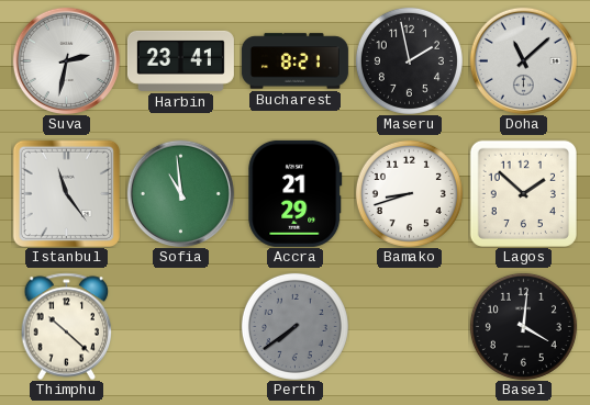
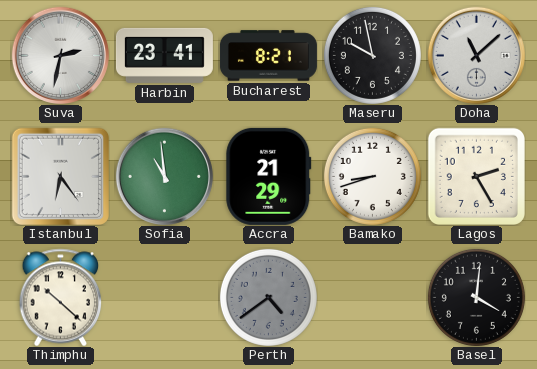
Maseru: 1:58 -> 9:58 (372, 55)
Istanbul: 11:24 -> 6:24 (60, 176)
Lagos: 1:52 -> 2:25 (476, 176)
Perth: 7:39 -> 4:39 (268, 297)
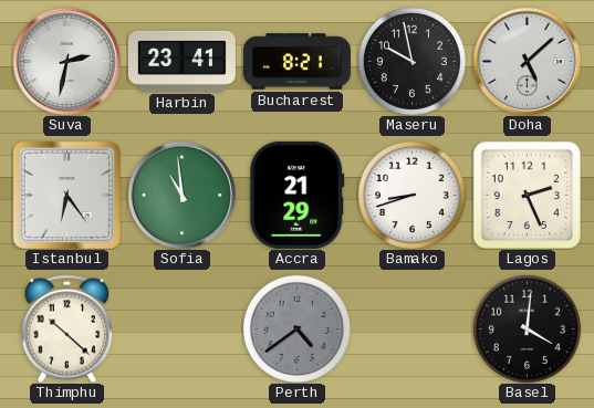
Doha: 11:08 -> 5:08 (527, 61)
Lagos: 2:25 -> 2:26 (527, 195)
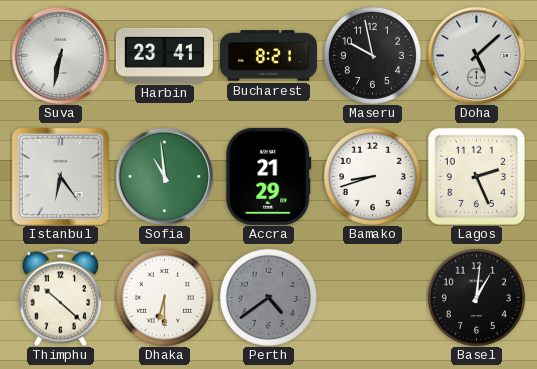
Suva: 2:32 -> 6:32 (60, 55)
Dhaka: none -> 6:30 (164, 297)
Basel: 4:01 -> 1:01 (476, 297)
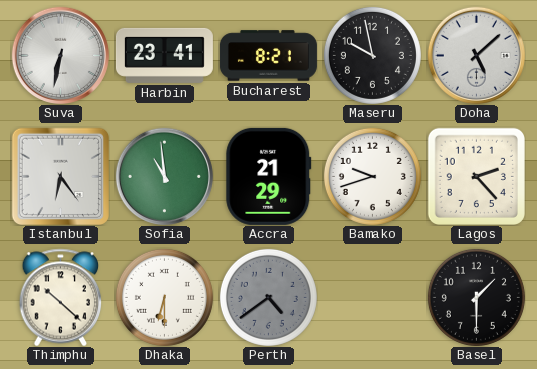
Bamako: 8:42 -> 9:42 (372, 176)
Lagos: 2:26 -> 2:23 (476, 176)
Basel: 1:01 -> 1:30 (476, 297)
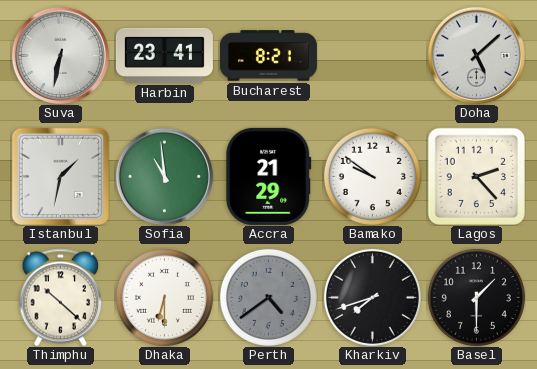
Maseru: 9:58 -> none (372, 55)
Istanbul: 6:24 -> 1:32 (60, 176)
Bamako: 9:42 -> 9:51 (372, 176)
Kharkiv: none -> 7:42 (372, 297)
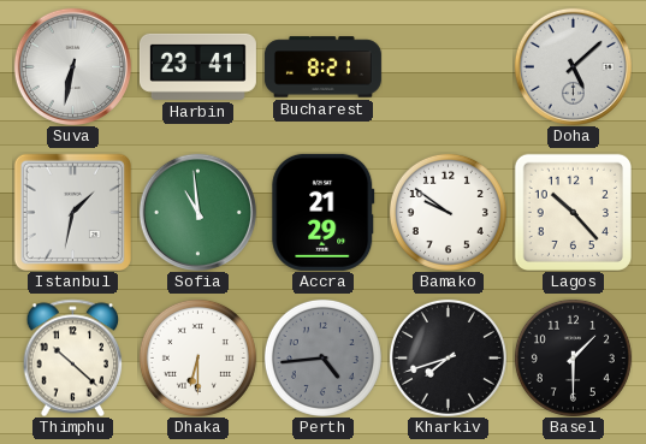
Lagos: 2:23 -> 10:23 (573, 212)
Perth: 4:39 -> 4:44 (322, 357)
